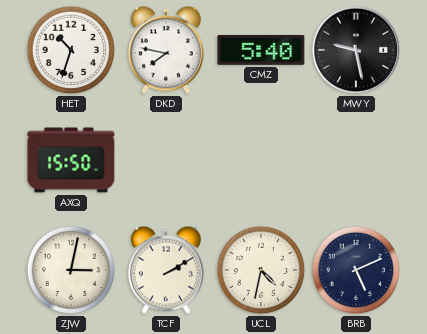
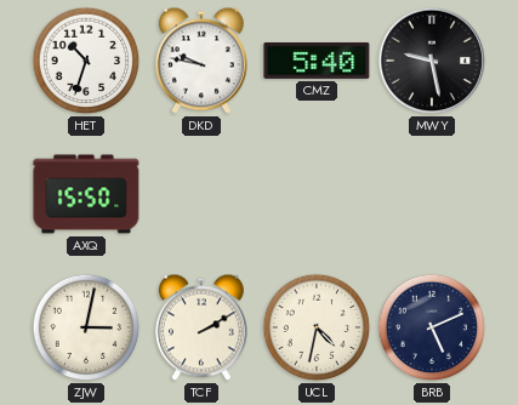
DKD: 7:47 -> 9:47 (201, 61)
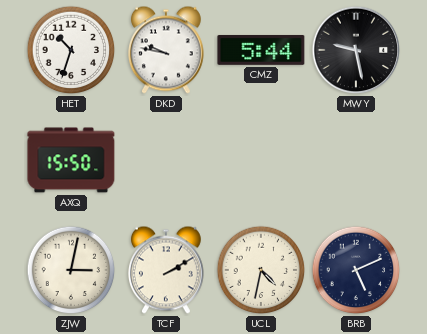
CMZ: 5:40 -> 5:44 (261, 50)
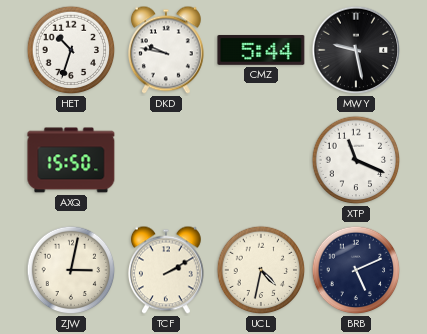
XTP: none -> 11:19 (356, 160)
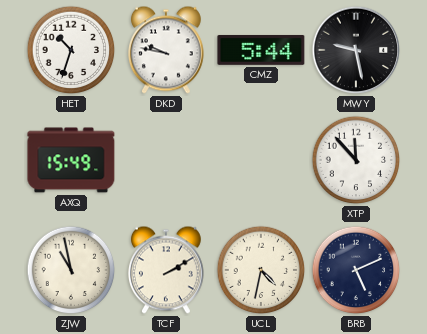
AXQ: 15:50 -> 15:49 (71, 160)
XTP: 11:19 -> 11:53 (356, 160)
ZJW: 3:02 -> 10:58 (71, 270)
